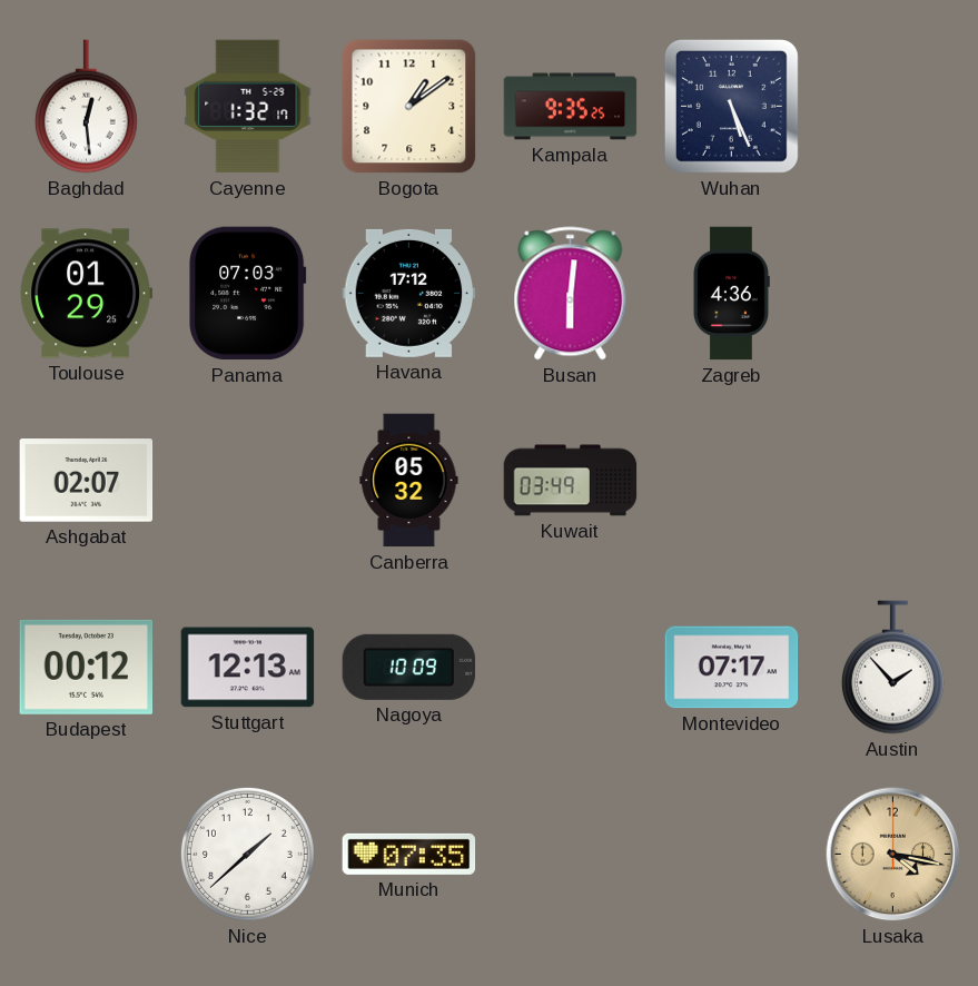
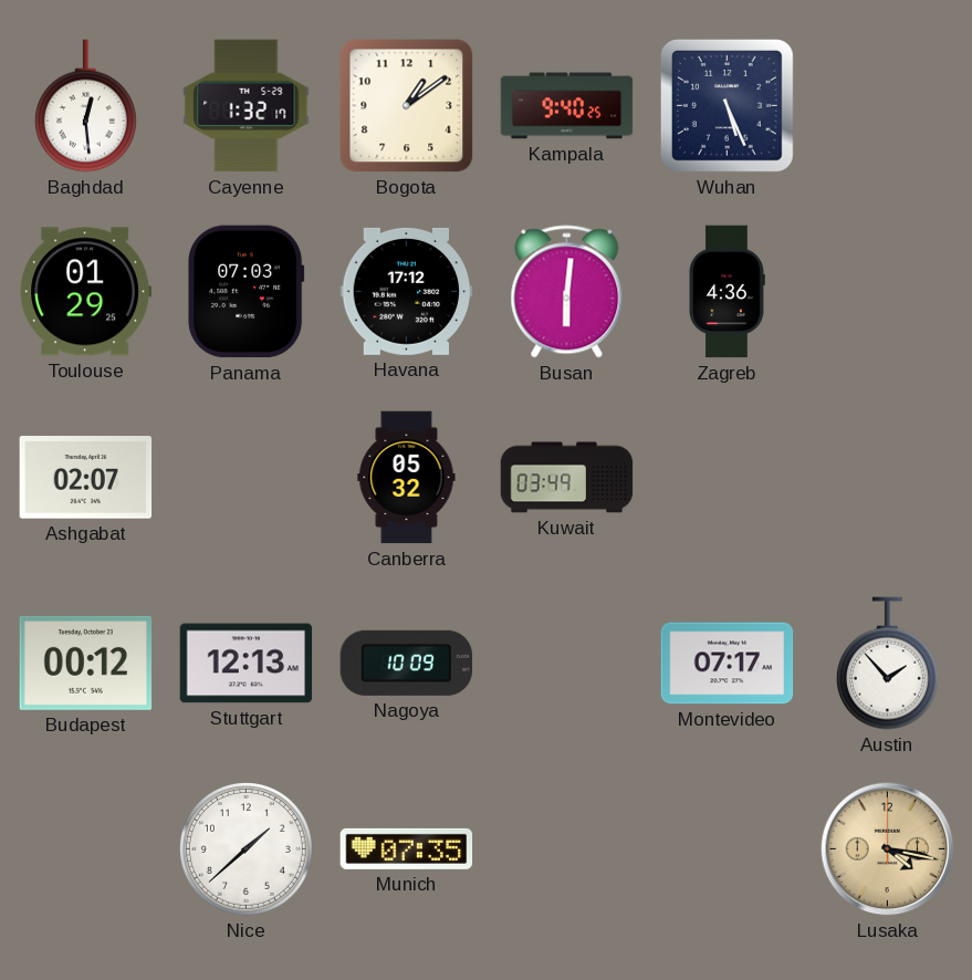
Kampala: 9:35 -> 9:40 (567, 106)
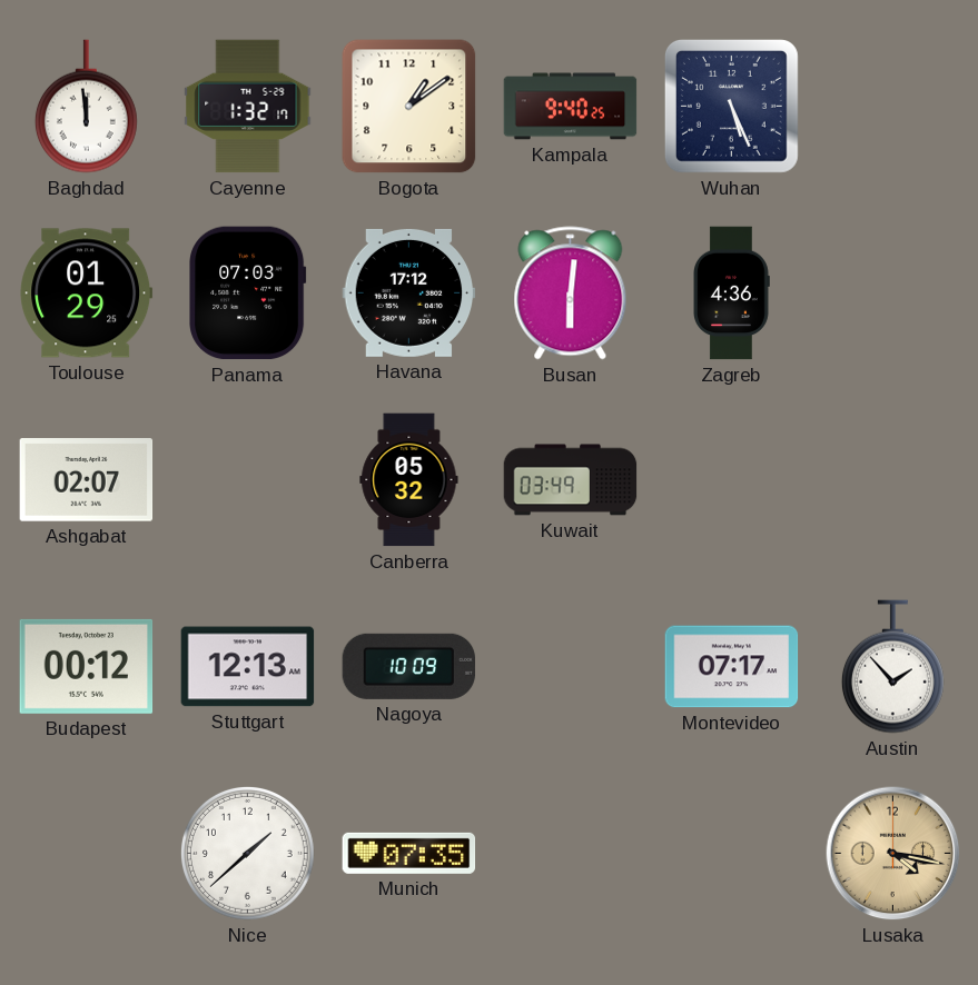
Baghdad: 12:29 -> 11:59 (86, 107)
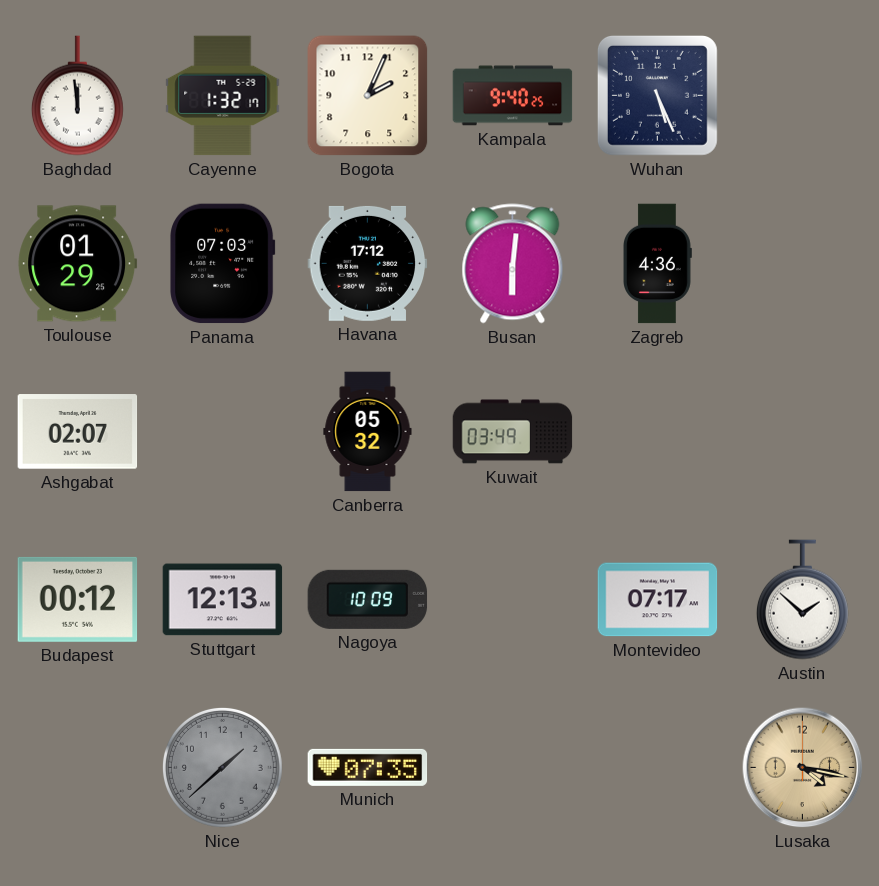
Bogota: 1:09 -> 2:04 (368, 96)
Austin: 1:53 -> 1:52 (802, 600)
Nice dial: white -> grey (222, 767)
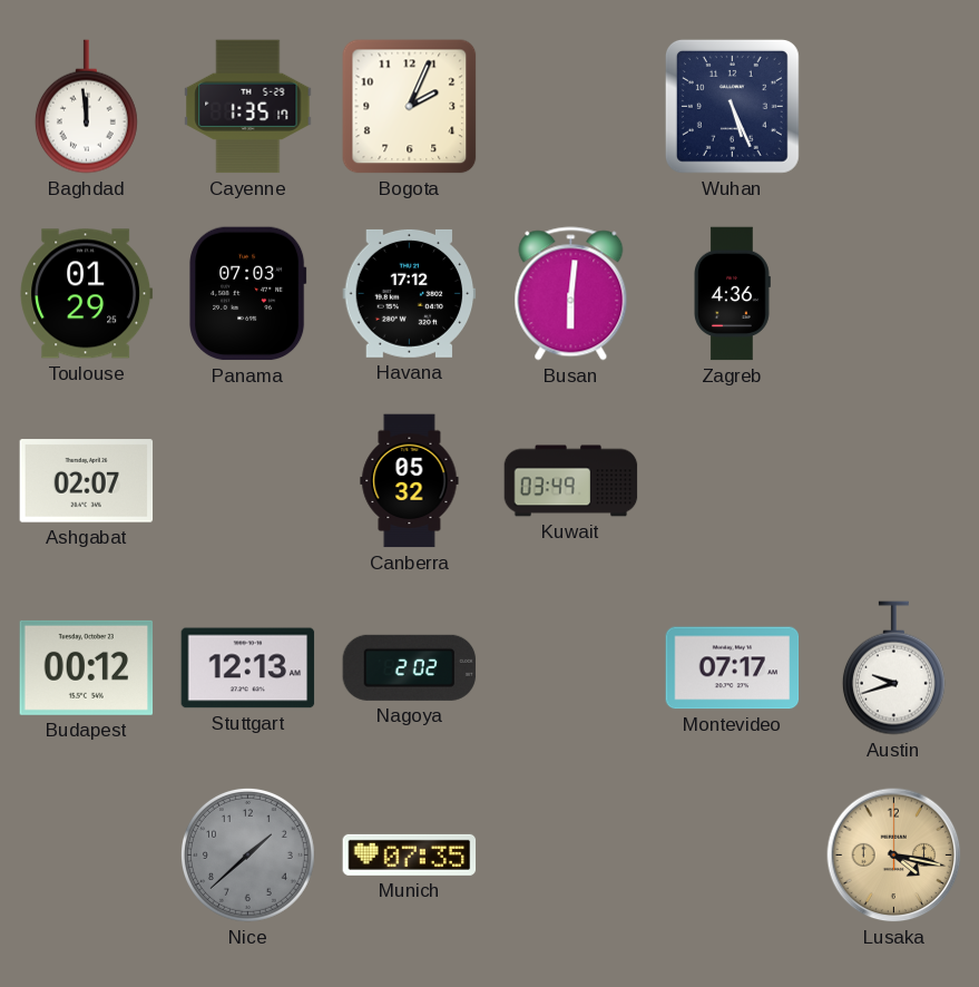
Cayenne: 1:32 -> 1:35 (248, 107)
Kampala: 9:40 -> none (513, 96)
Nagoya: 10:09 -> 2:02 (410, 667)
Austin: 1:52 -> 9:42 (893, 668)
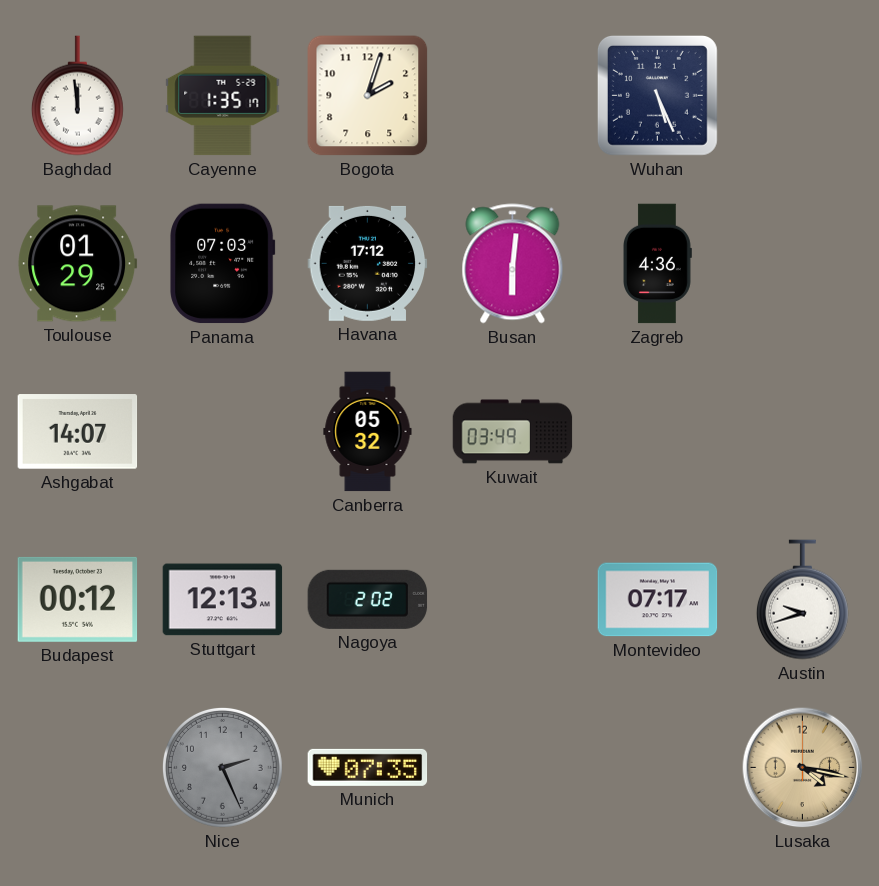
Bogota: 2:04 -> 2:03 (368, 96)
Ashgabat: 02:07 -> 14:07 (78, 432)
Nice: 1:38 -> 2:26 (222, 767)
